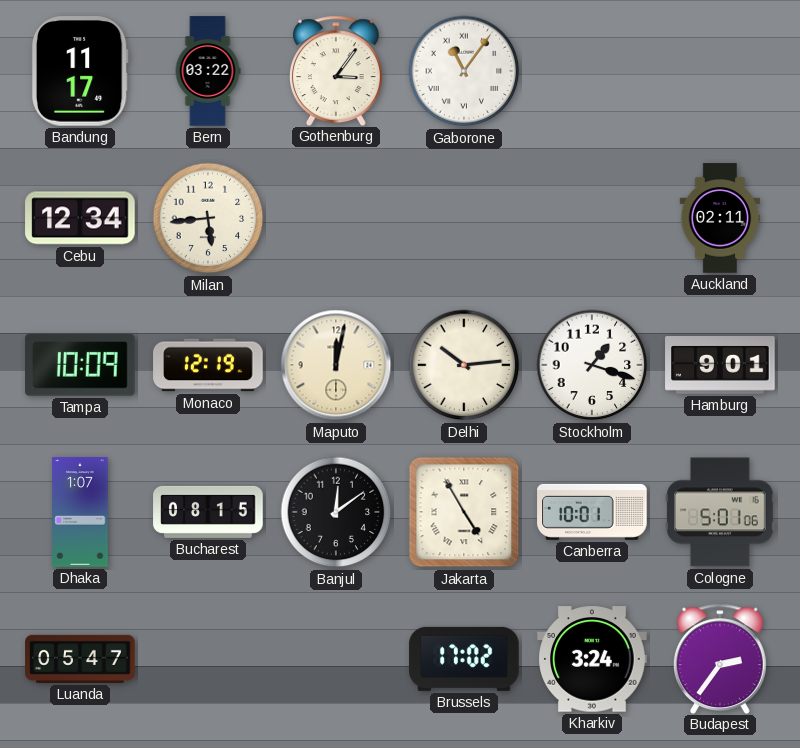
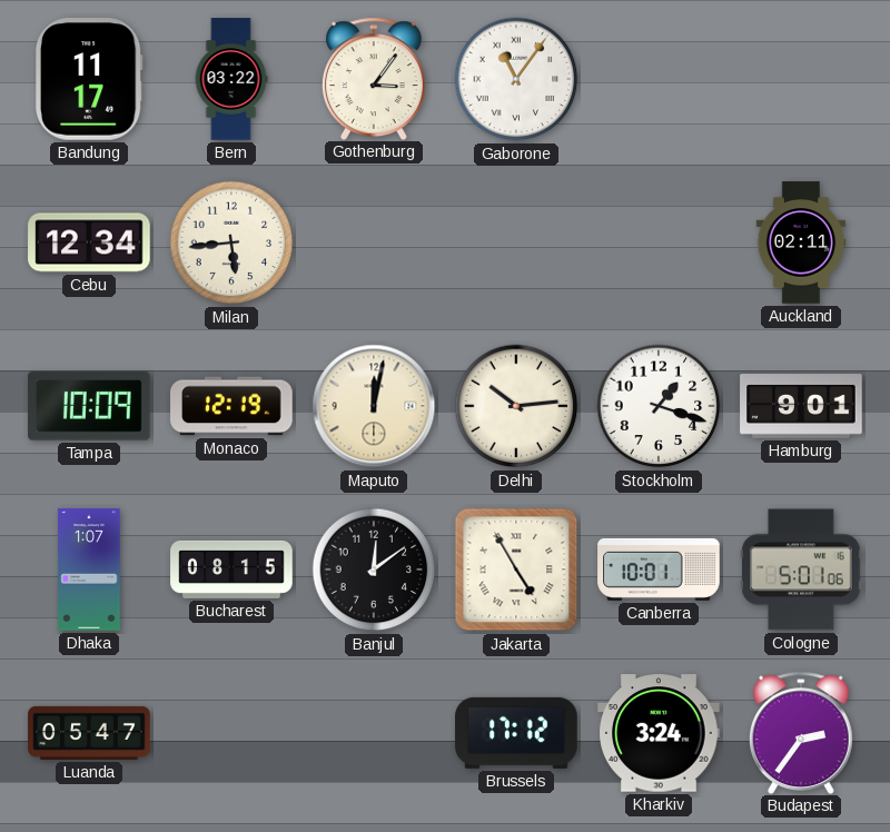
Brussels: 17:02 -> 17:12 (516, 733)
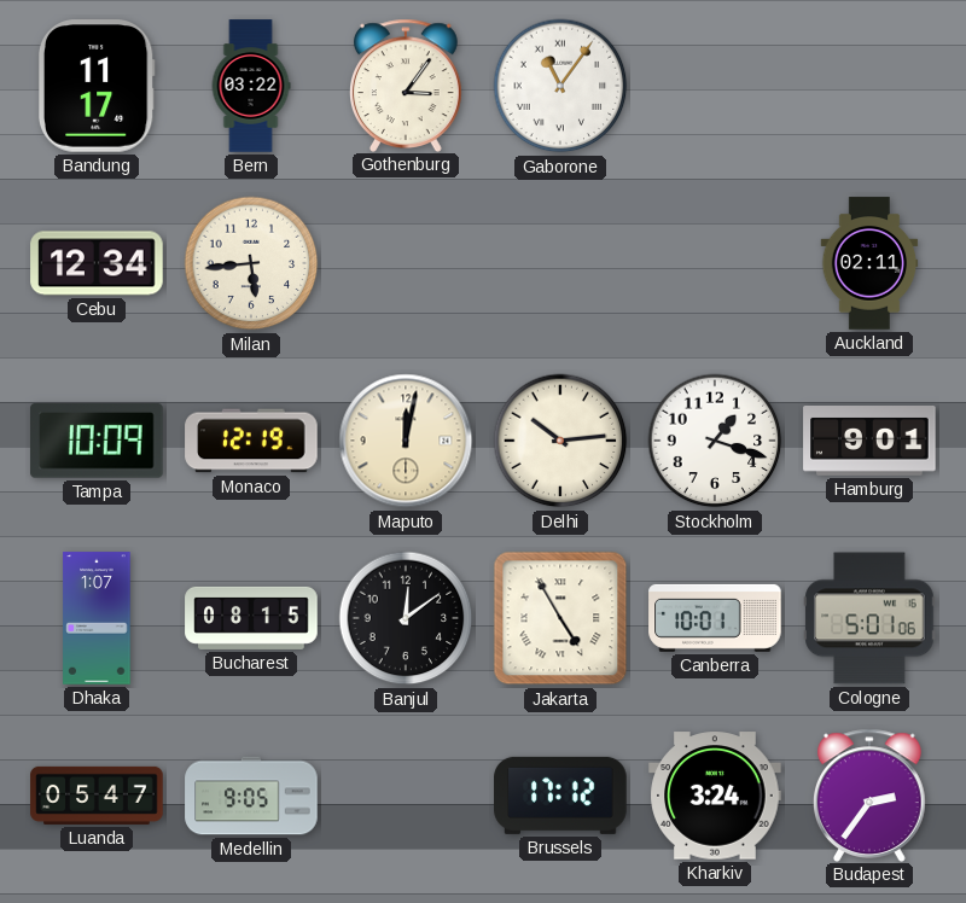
Medellin: none -> 9:05 (251, 796)
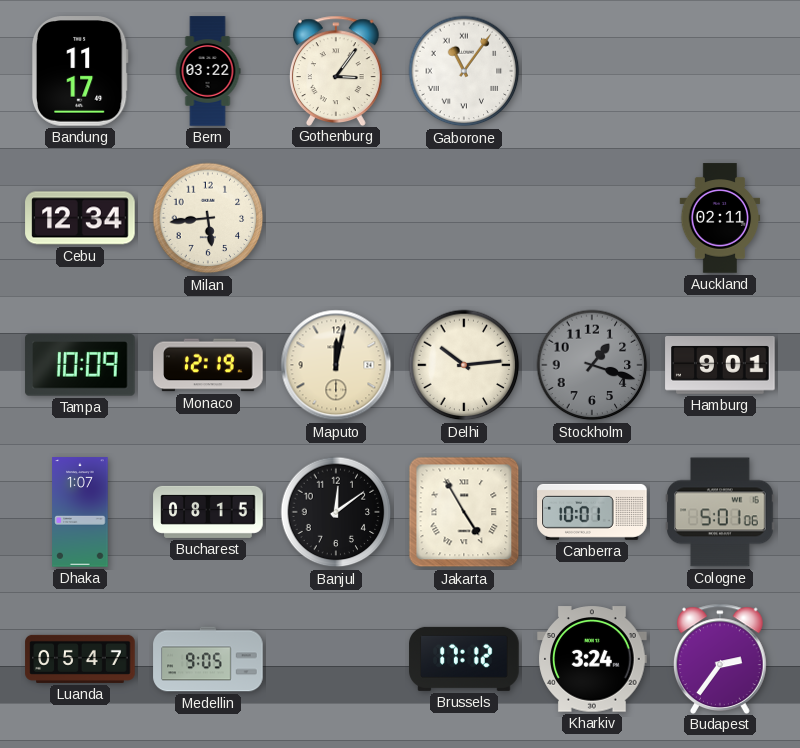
Stockholm dial: white -> grey (592, 365)
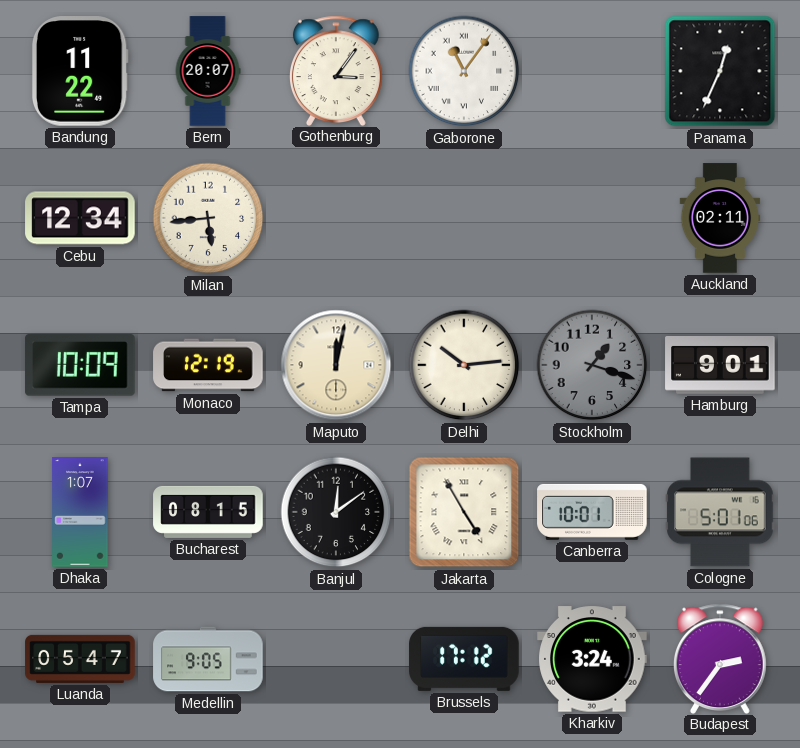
Bandung: 11:17 -> 11:22 (80, 71)
Bern: 03:22 -> 20:07 (208, 71)
Panama: none -> 12:34 (720, 71)
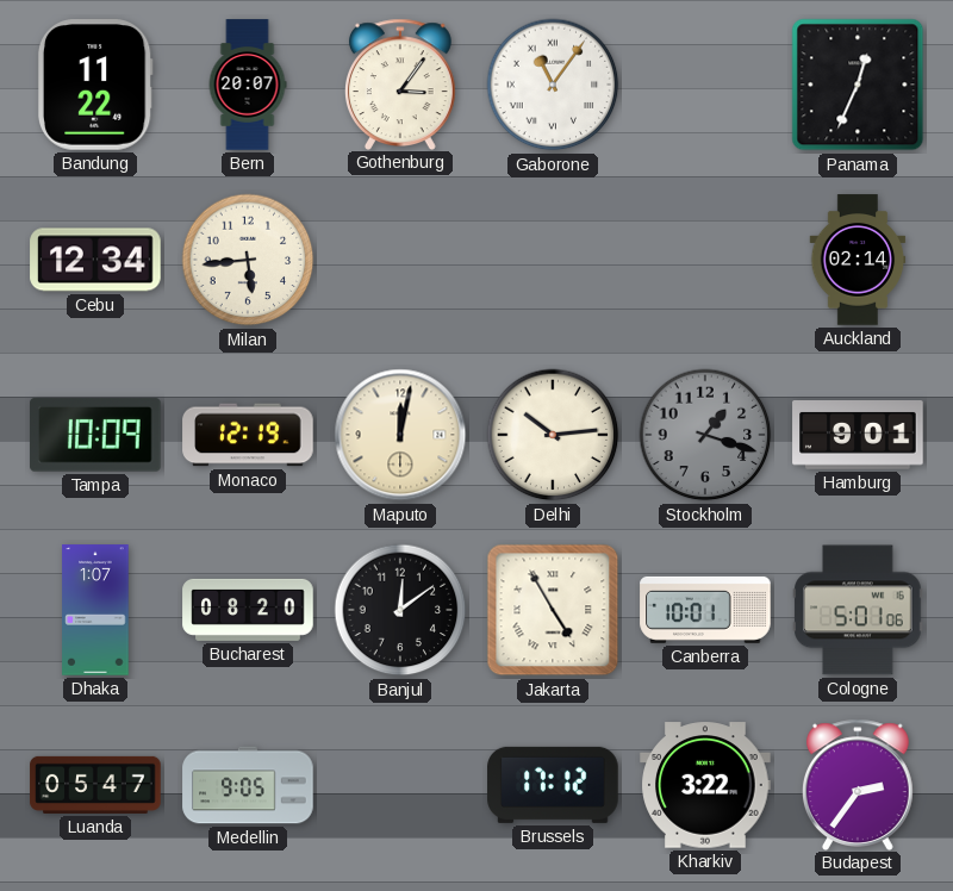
Auckland: 02:11 -> 02:14 (858, 260)
Bucharest: 08:15 -> 08:20 (248, 610)
Kharkiv: 3:24 -> 3:22 (705, 785)
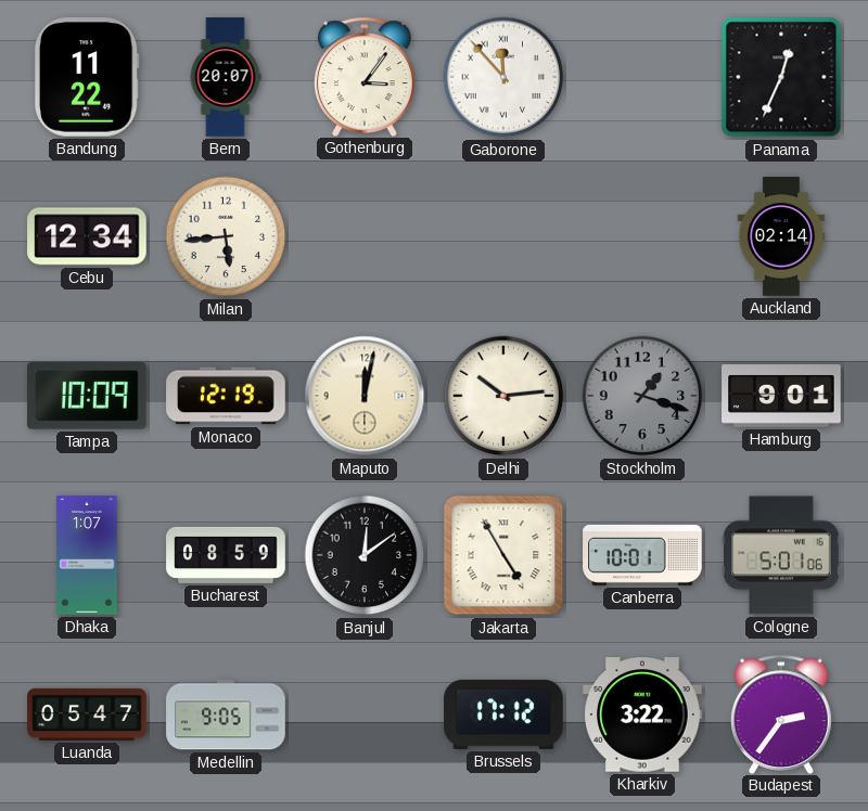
Gaborone: 11:06 -> 11:53 (503, 77)
Bucharest: 08:20 -> 08:59 (226, 555)
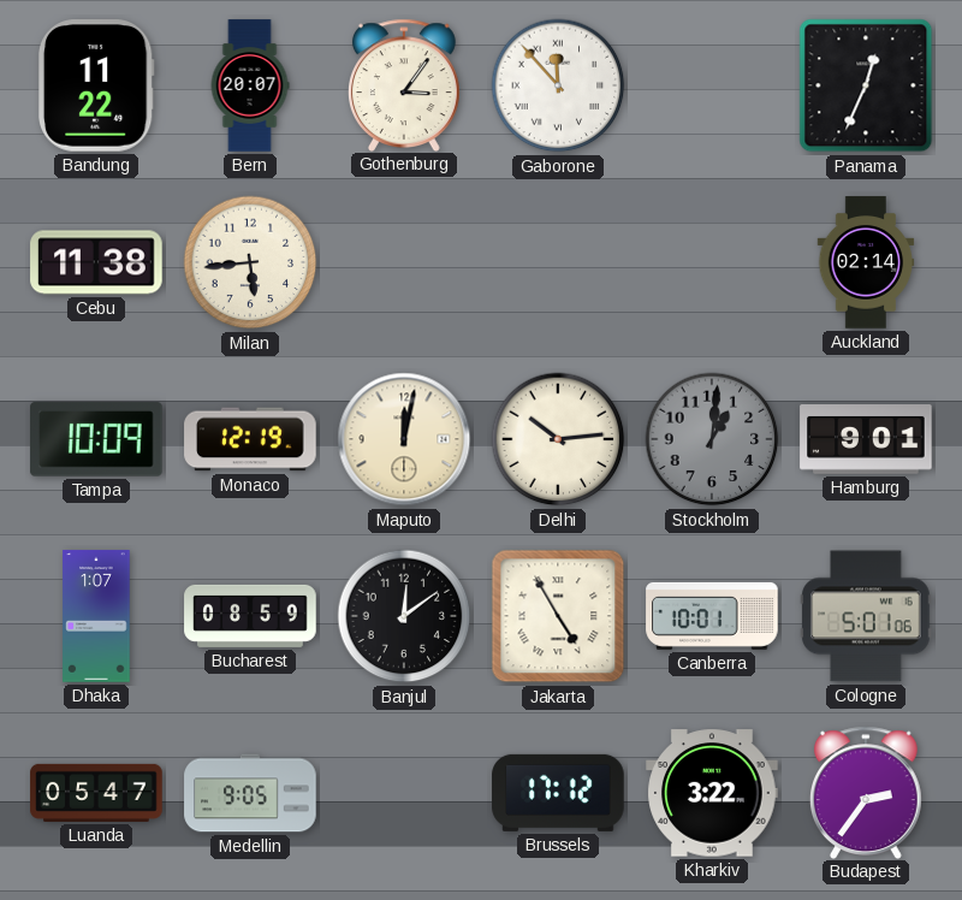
Cebu: 12:34 -> 11:38 (96, 262)
Stockholm: 1:18 -> 1:01 (712, 439)
